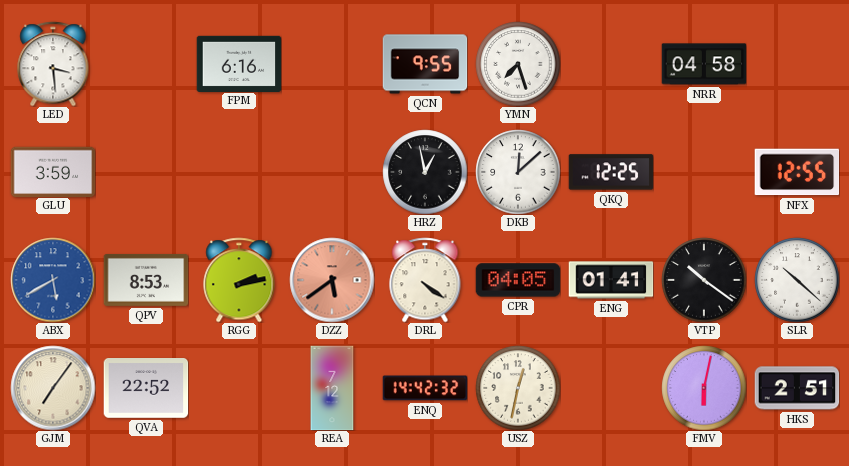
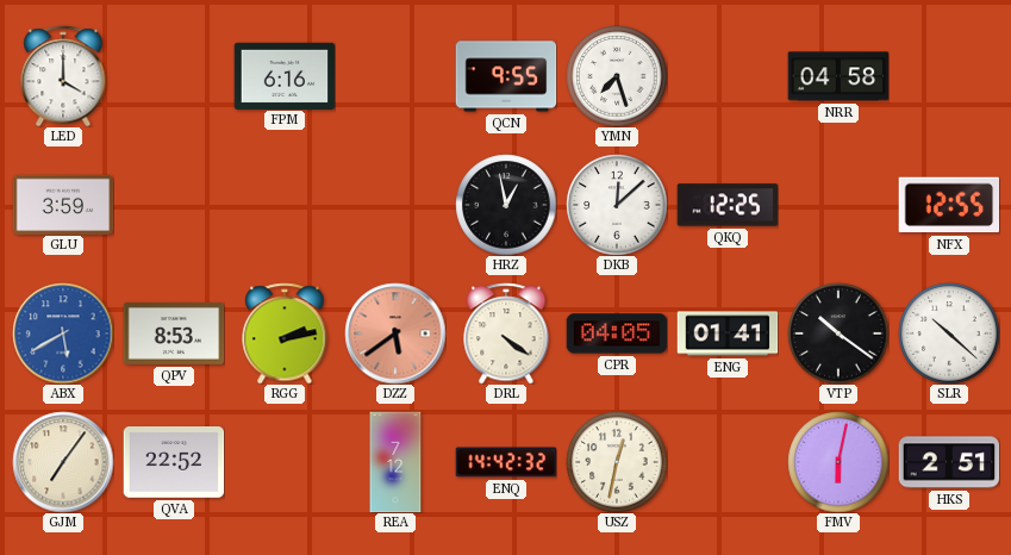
LED: 3:29 -> 4:00 (63, 76)
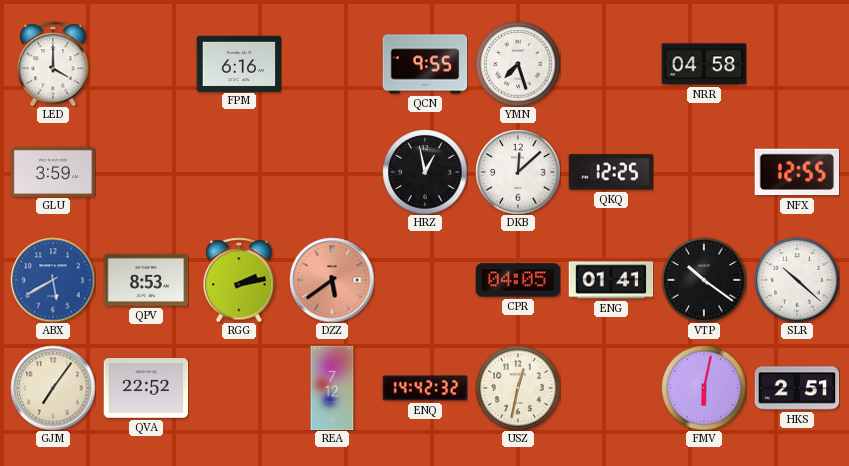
DRL: 4:21 -> none (506, 333)
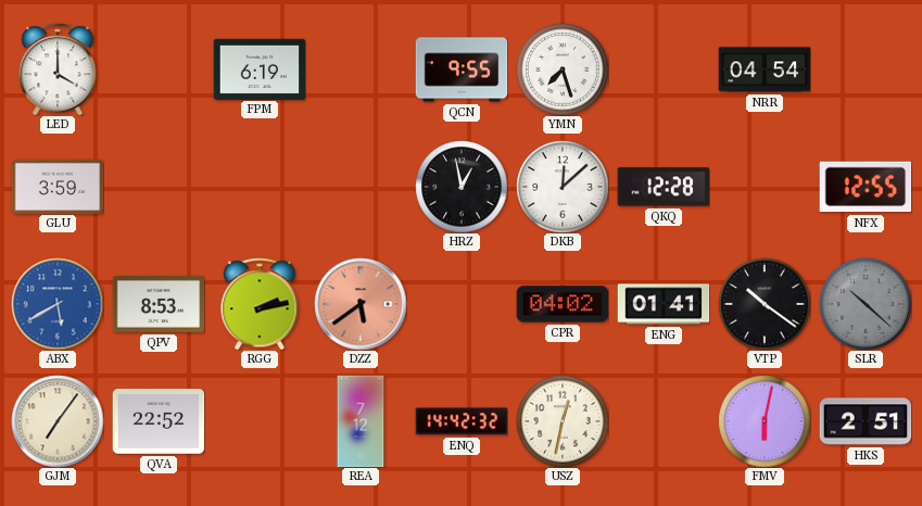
FPM: 6:16 -> 6:19 (260, 68)
NRR: 04:58 -> 04:54 (765, 69)
QKQ: 12:25 -> 12:28 (664, 187)
CPR: 04:05 -> 04:02 (563, 304)
SLR dial: white -> grey (866, 304)
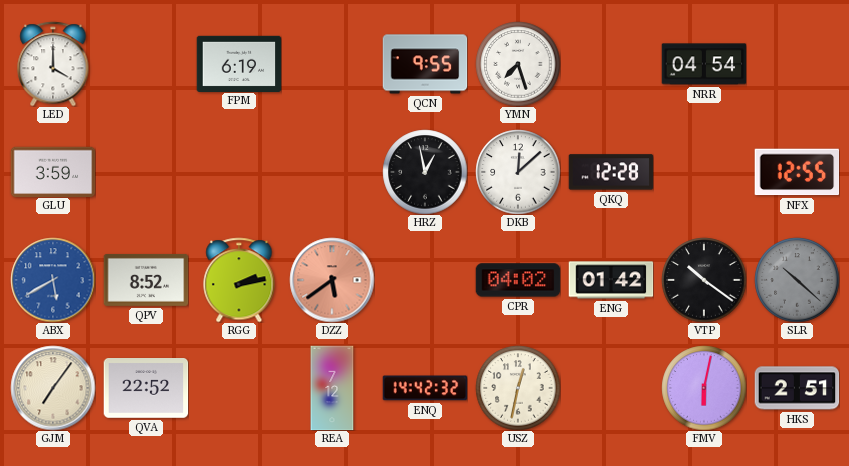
QPV: 8:53 -> 8:52 (146, 280)
ENG: 01:41 -> 01:42 (611, 280)
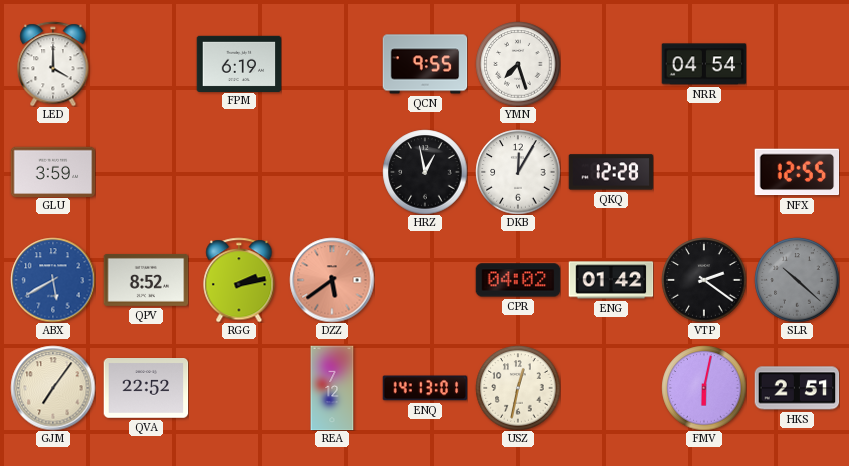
DKB: 12:08 -> 12:05 (518, 172)
VTP: 10:21 -> 2:21 (704, 280)
ENQ: 14:42 -> 14:13 (425, 388)
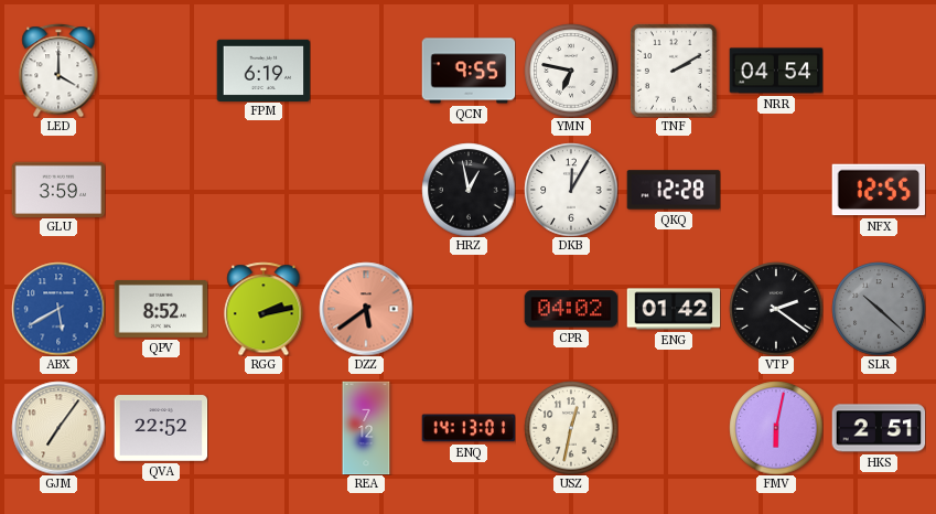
YMN: 7:27 -> 6:47 (571, 71)
TNF: none -> 2:10 (674, 71)
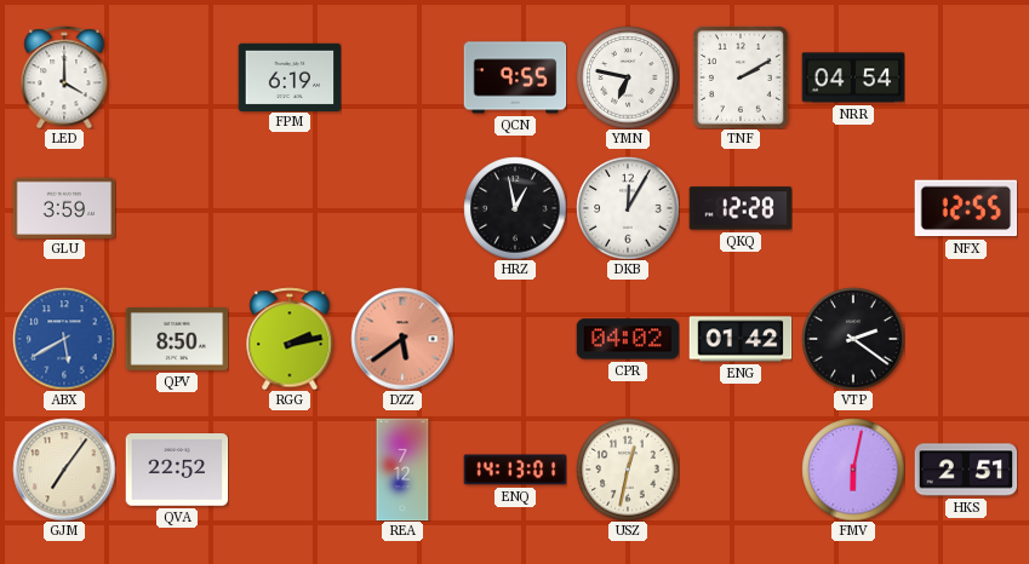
QPV: 8:52 -> 8:50 (177, 339)
SLR: 10:22 -> none (879, 309)
